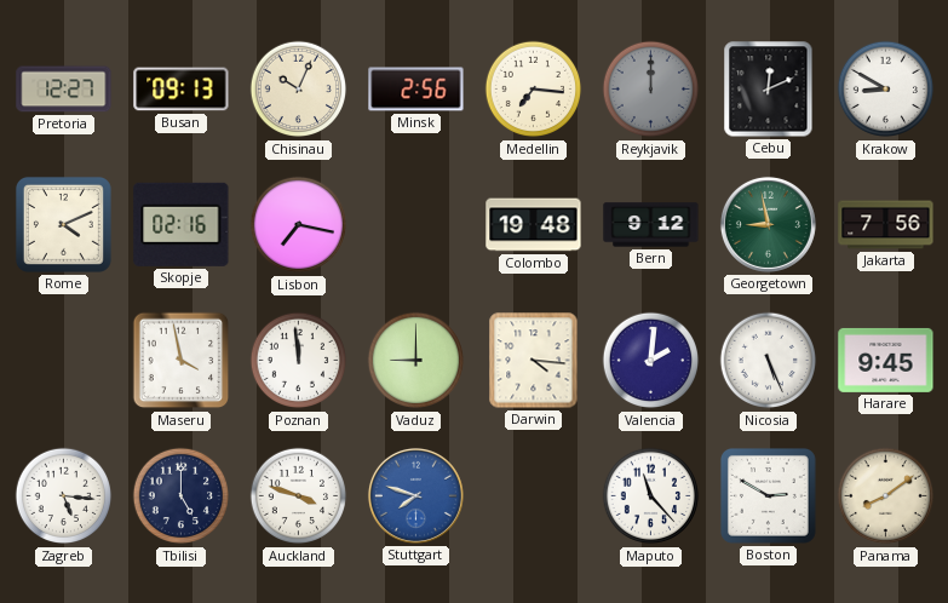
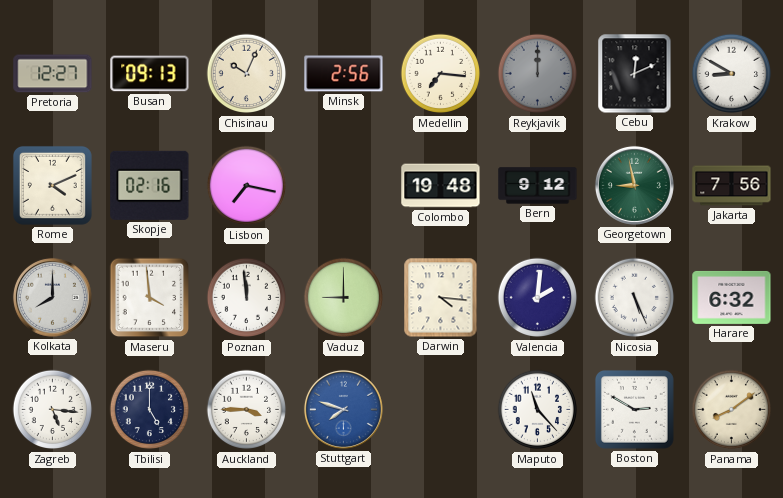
Kolkata: none -> 8:00 (52, 297)
Maseru: 3:58 -> 3:59 (150, 298)
Harare: 9:45 -> 6:32 (732, 297)
Auckland: 3:48 -> 3:45 (247, 410)
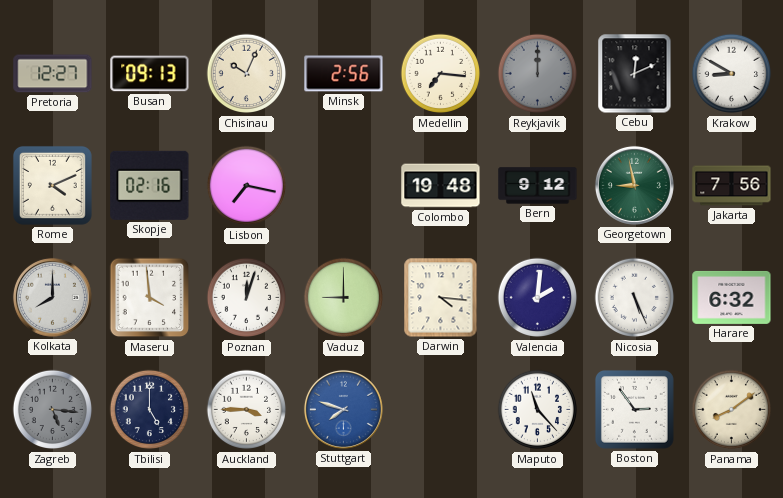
Poznan: 11:59 -> 12:03 (247, 298)
Zagreb dial: white -> grey (53, 410)
Boston: 2:50 -> 2:54 (634, 409)
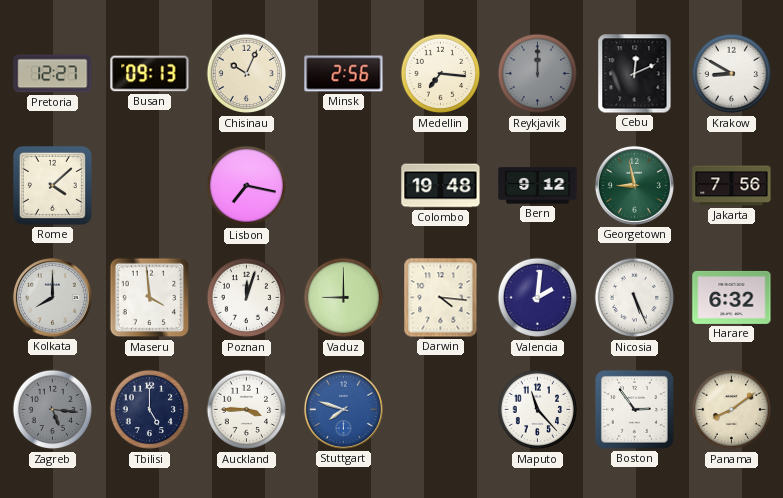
Rome: 4:11 -> 4:08 (52, 185)
Skopje: 02:16 -> none (150, 185)
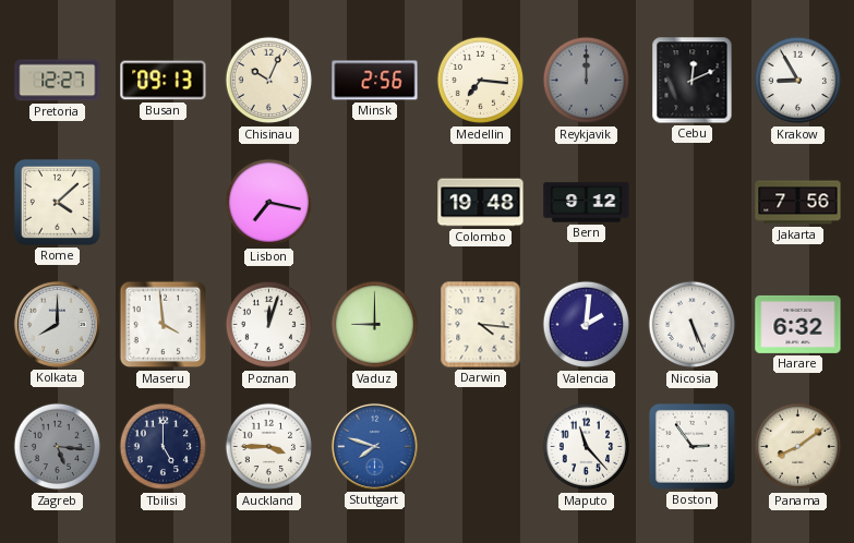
Krakow: 8:50 -> 8:55 (798, 81)
Georgetown: 8:58 -> none (634, 185)
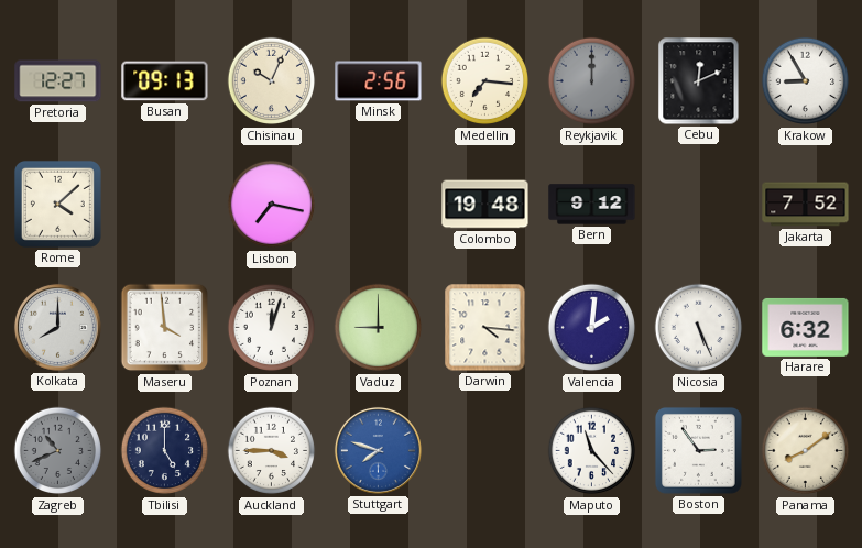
Jakarta: 7:56 -> 7:52 (806, 205)
Zagreb: 5:16 -> 10:41 (58, 451)
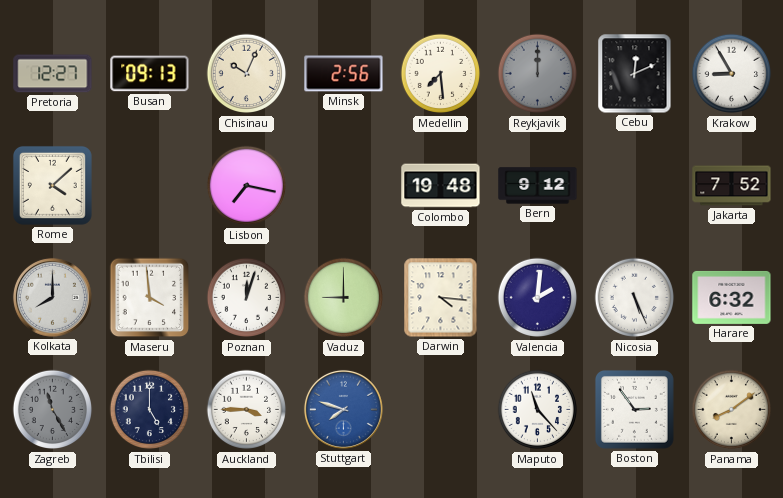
Medellin: 7:16 -> 7:29 (441, 74)
Zagreb: 10:41 -> 11:25 (53, 410)
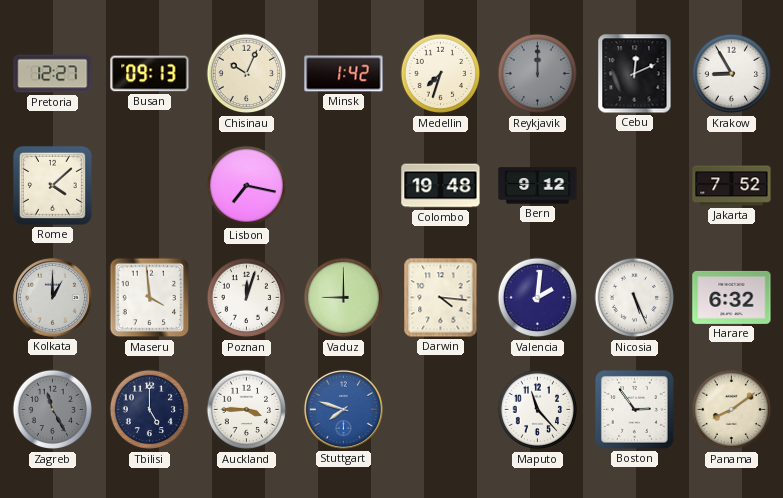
Minsk: 2:56 -> 1:42 (344, 74)
Medellin: 7:29 -> 7:33 (441, 74)
Kolkata: 8:00 -> 1:00 (52, 297)
